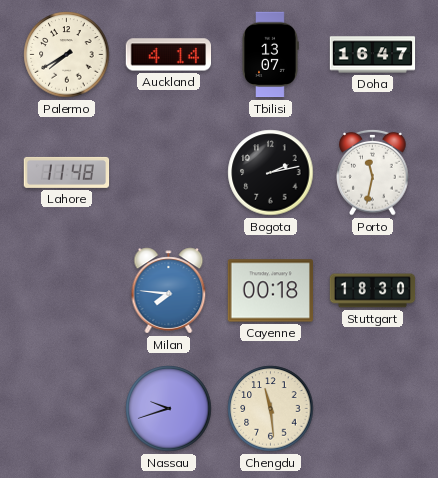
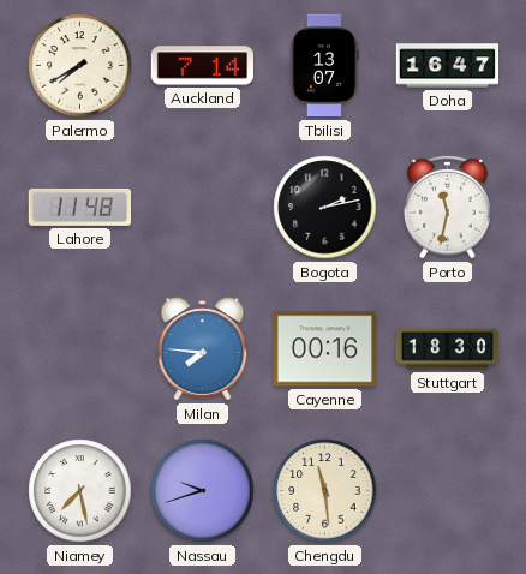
Auckland: 4:14 -> 7:14 (202, 66)
Cayenne: 00:18 -> 00:16 (324, 349)
Niamey: none -> 7:28 (80, 491)
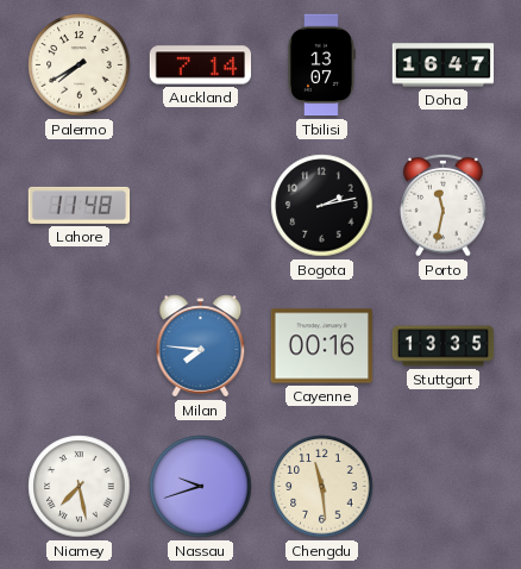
Stuttgart: 18:30 -> 13:35 (444, 346)
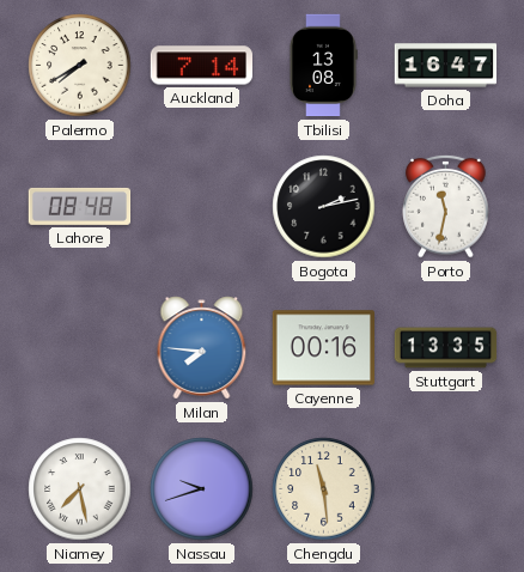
Tbilisi: 13:07 -> 13:08 (323, 66)
Lahore: 11:48 -> 08:48 (80, 206)
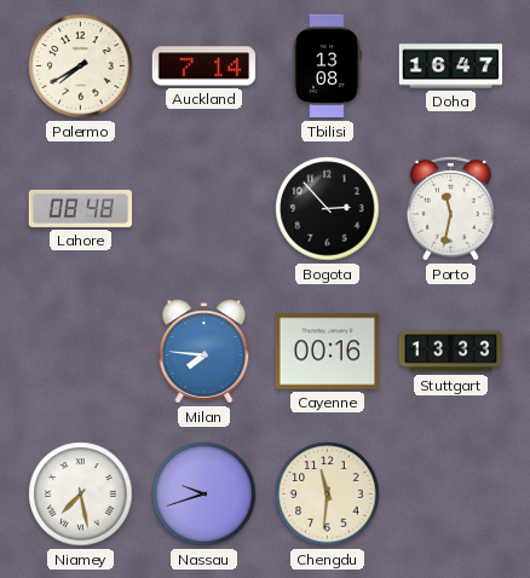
Bogota: 2:13 -> 2:53 (328, 209)
Stuttgart: 13:35 -> 13:33 (451, 352)
Chengdu: 11:29 -> 11:31 (328, 495)
